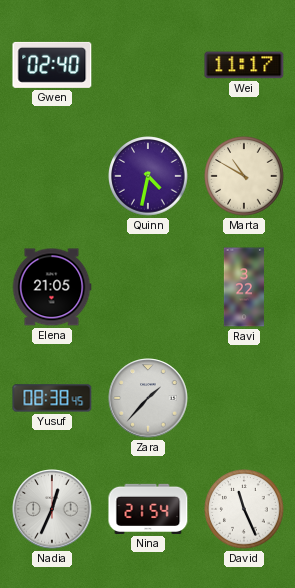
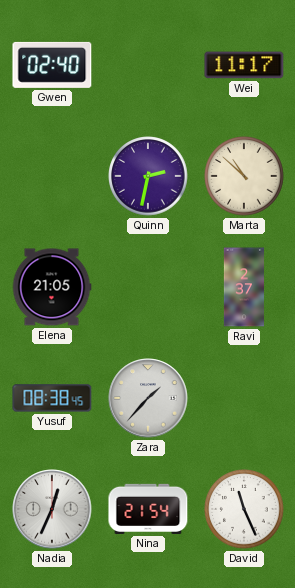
Quinn: 4:32 -> 2:32 (148, 176)
Marta: 10:50 -> 10:52 (244, 176)
Ravi: 3:22 -> 2:37 (244, 287)
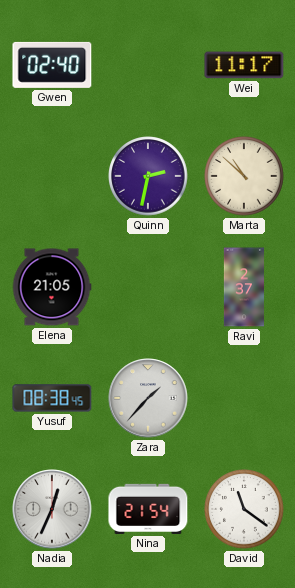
David: 11:26 -> 11:21 (244, 509)
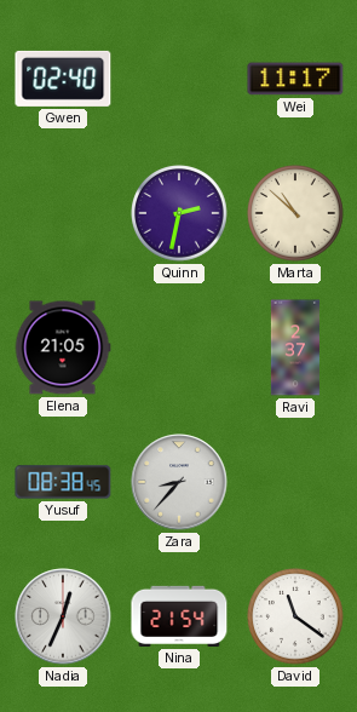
Zara: 1:37 -> 8:37 (179, 482)
